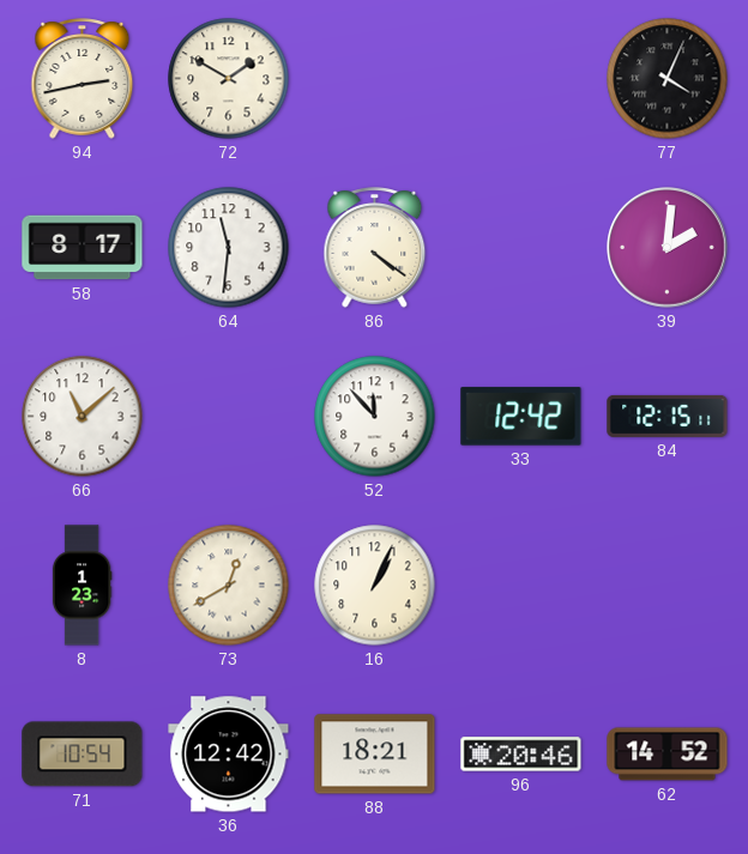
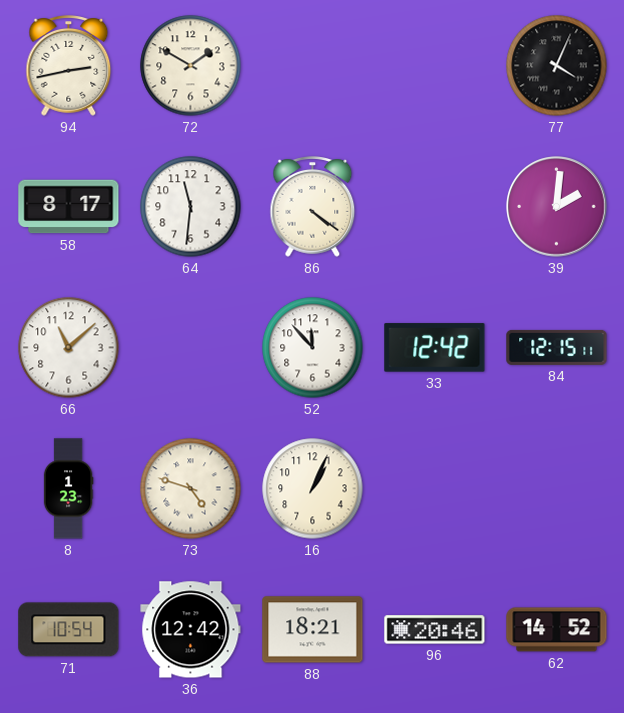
73: 12:40 -> 4:48 (191, 489)
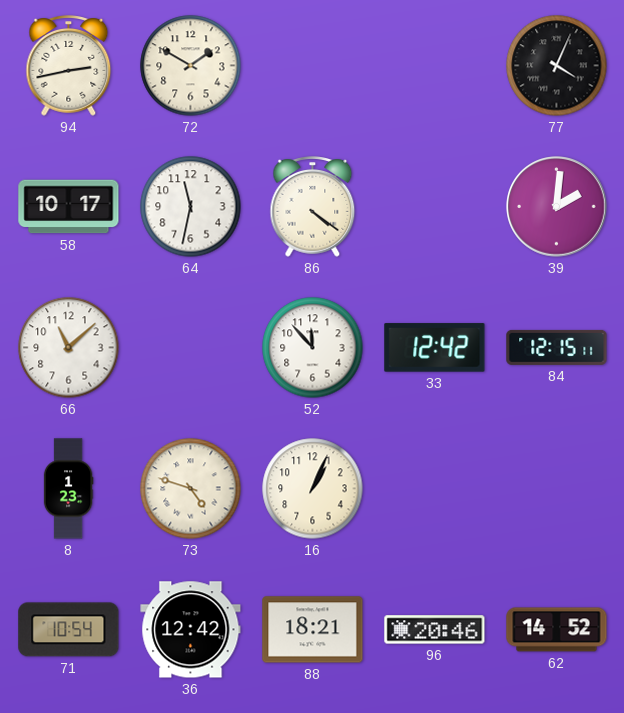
58: 8:17 -> 10:17 (69, 207)
64: 11:31 -> 11:32 (191, 207)
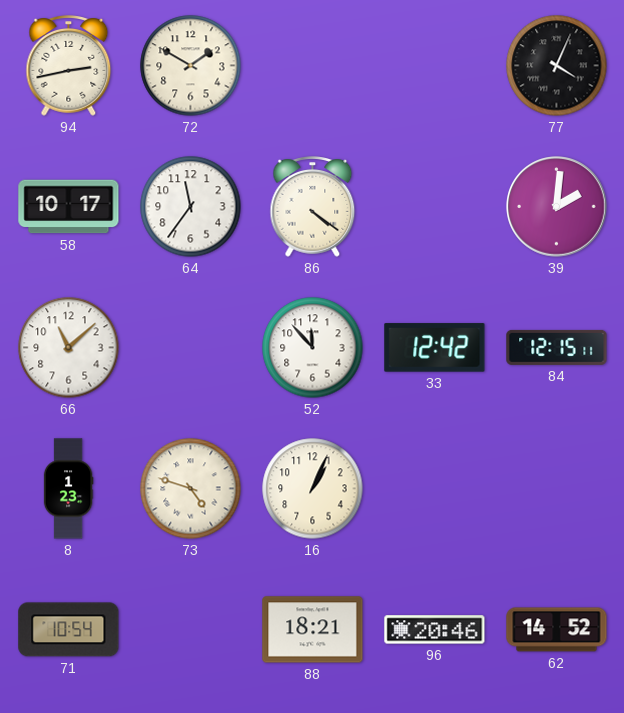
64: 11:32 -> 11:36 (191, 207)
36: 12:42 -> none (191, 630)
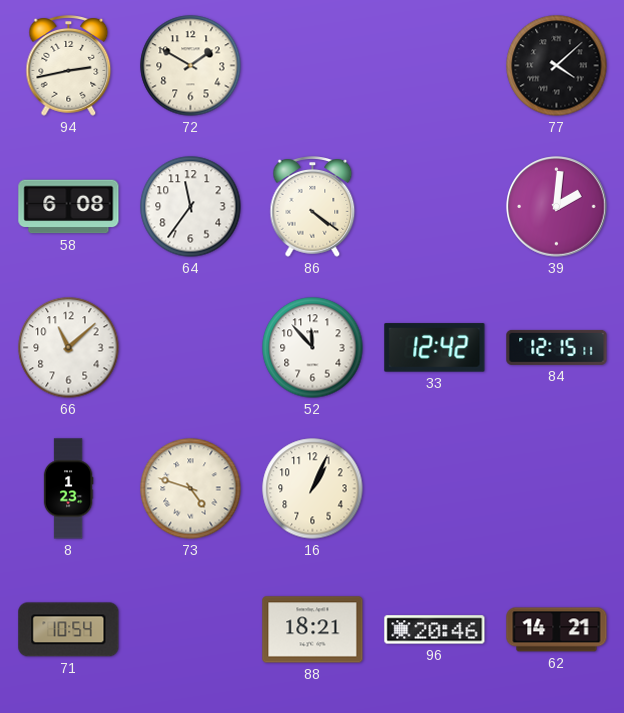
77: 4:04 -> 4:08 (557, 66)
58: 10:17 -> 6:08 (69, 207)
62: 14:52 -> 14:21 (557, 630)
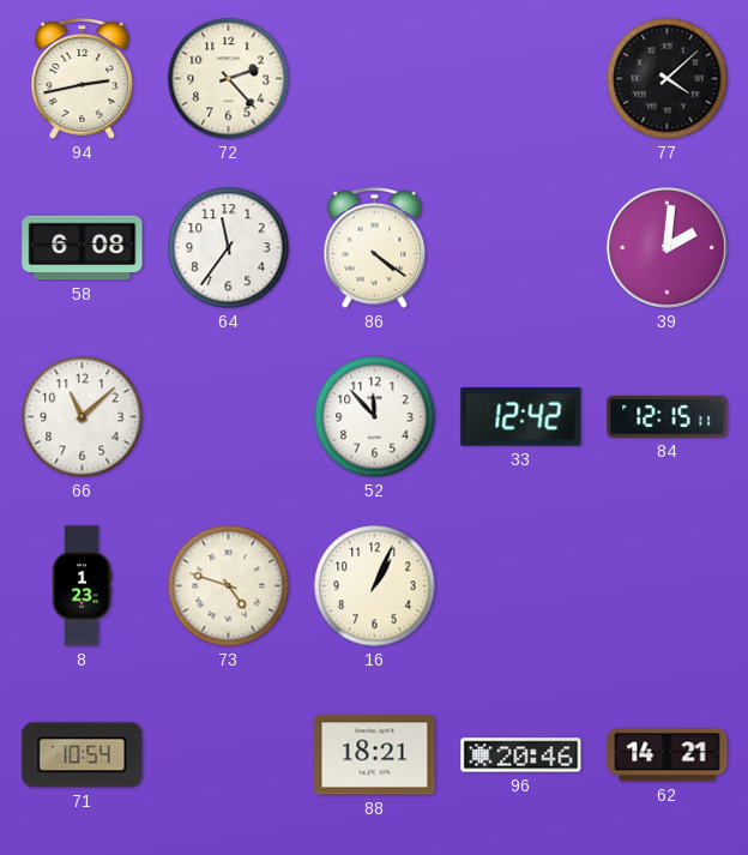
72: 1:50 -> 2:23 (229, 79)
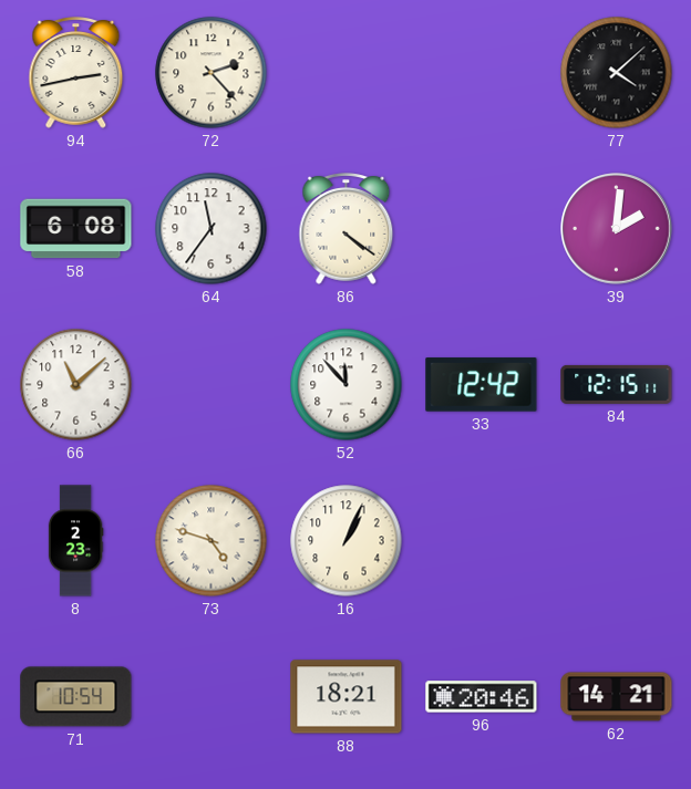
8: 1:23 -> 2:23 (75, 541)
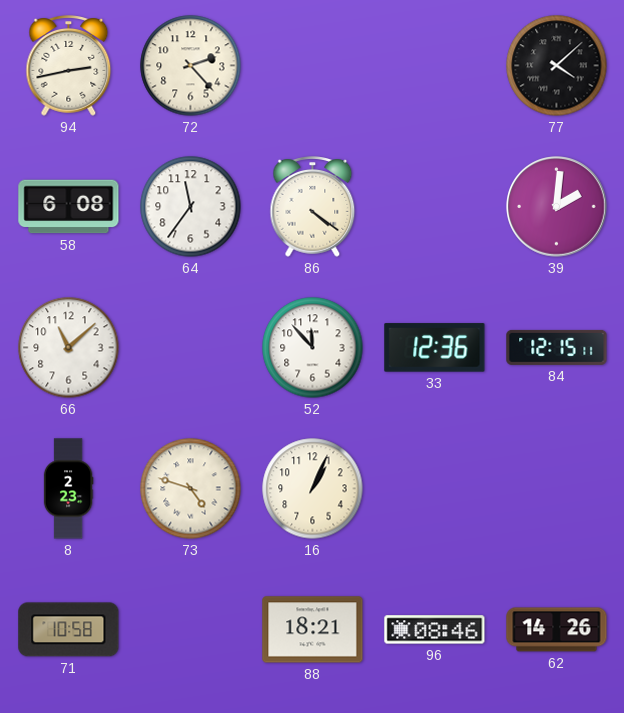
33: 12:42 -> 12:36 (435, 348)
71: 10:54 -> 10:58 (69, 630)
96: 20:46 -> 08:46 (435, 630)
62: 14:21 -> 14:26 (557, 630)
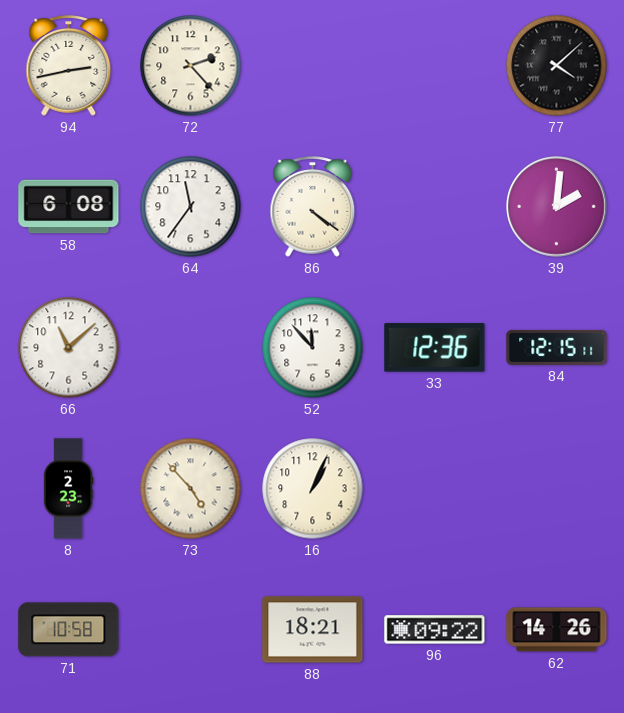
73: 4:48 -> 4:53 (191, 489)
96: 08:46 -> 09:22 (435, 630)
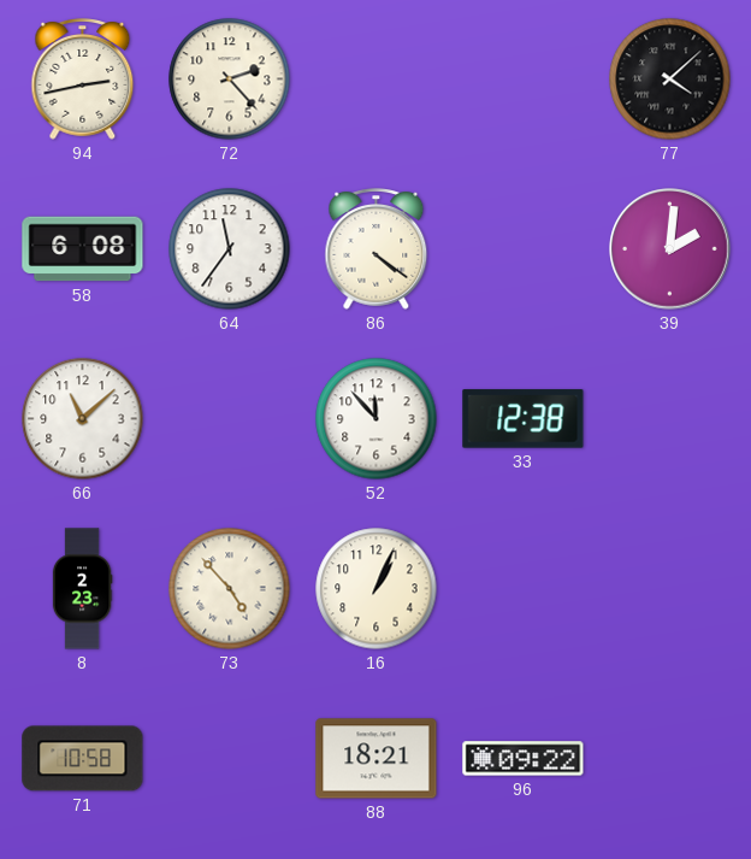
33: 12:36 -> 12:38 (524, 419)
84: 12:15 -> none (557, 347)
62: 14:26 -> none (557, 630)
